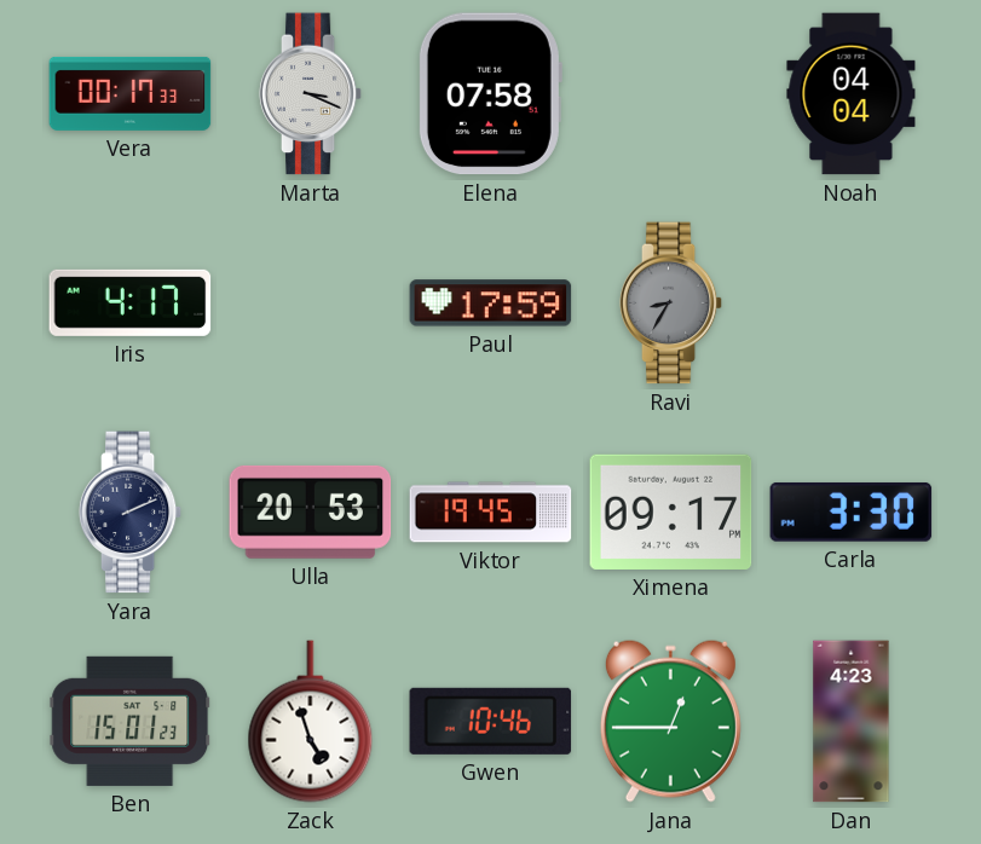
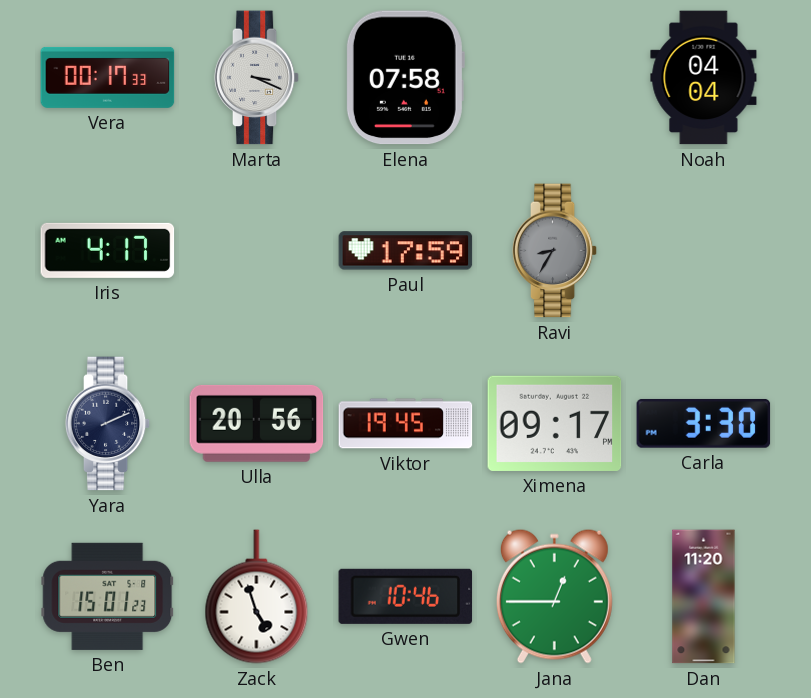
Ulla: 20:53 -> 20:56 (257, 423)
Dan: 4:23 -> 11:20 (704, 597)
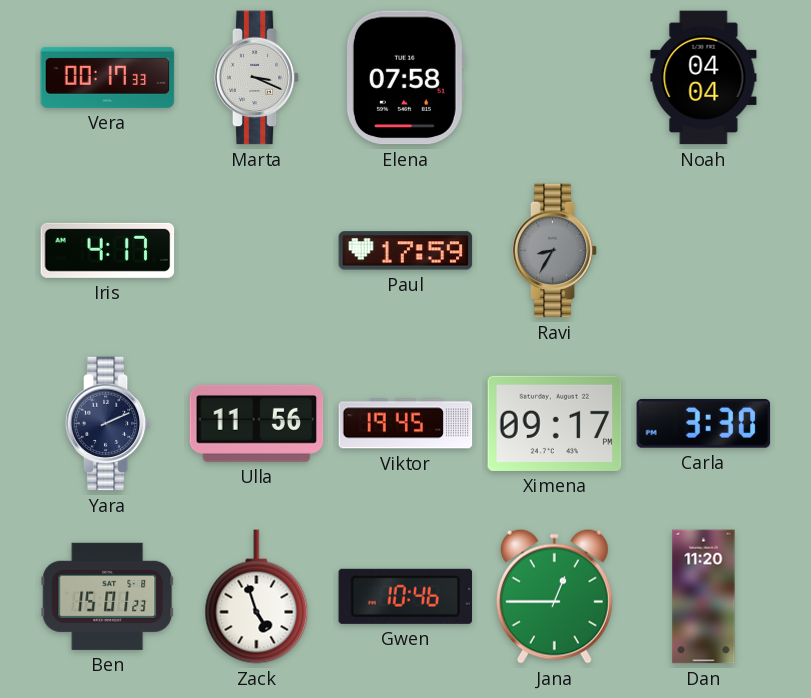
Ulla: 20:56 -> 11:56 (257, 423)
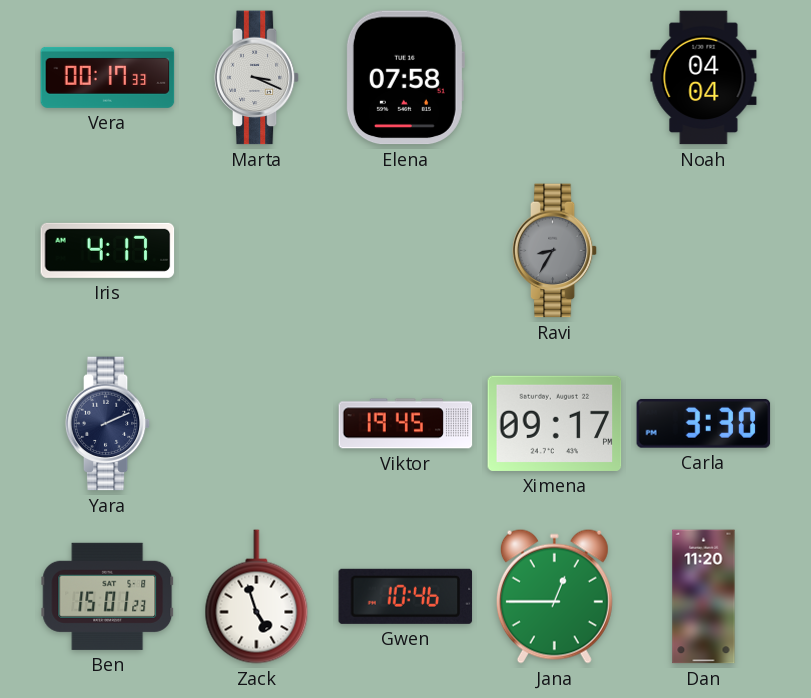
Paul: 17:59 -> none (406, 251)
Ulla: 11:56 -> none (257, 423)
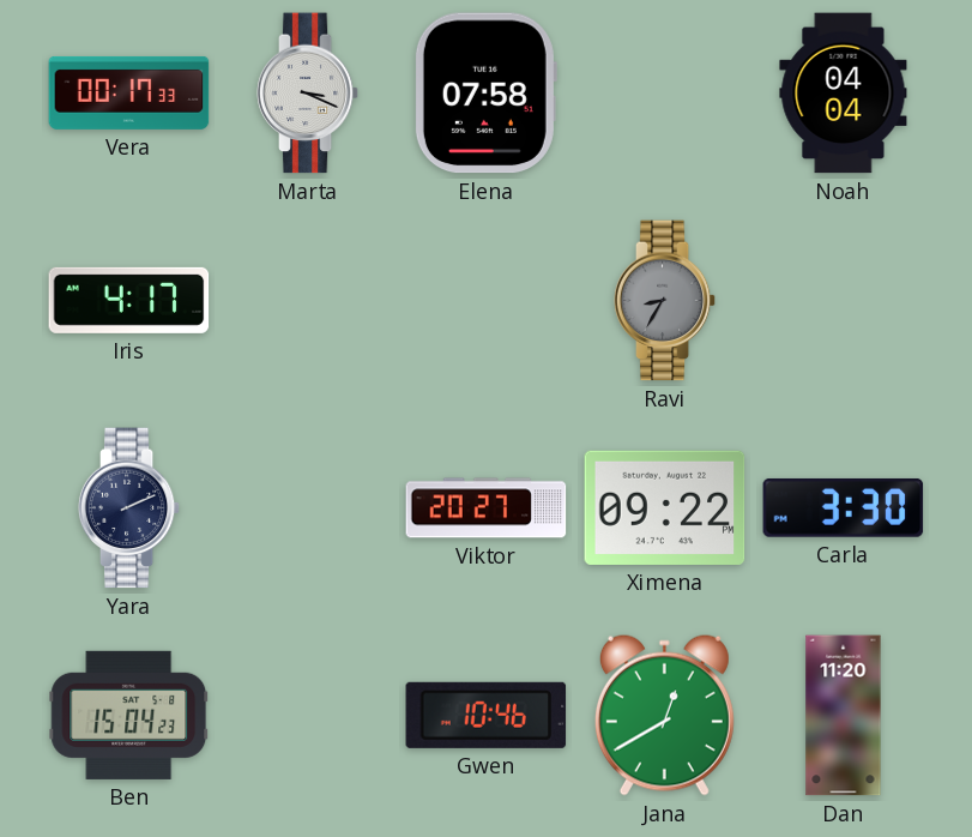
Viktor: 19:45 -> 20:27 (487, 508)
Ximena: 09:17 -> 09:22 (665, 507)
Ben: 15:01 -> 15:04 (129, 715)
Zack: 4:57 -> none (257, 597)
Jana: 12:45 -> 12:40 (664, 715)
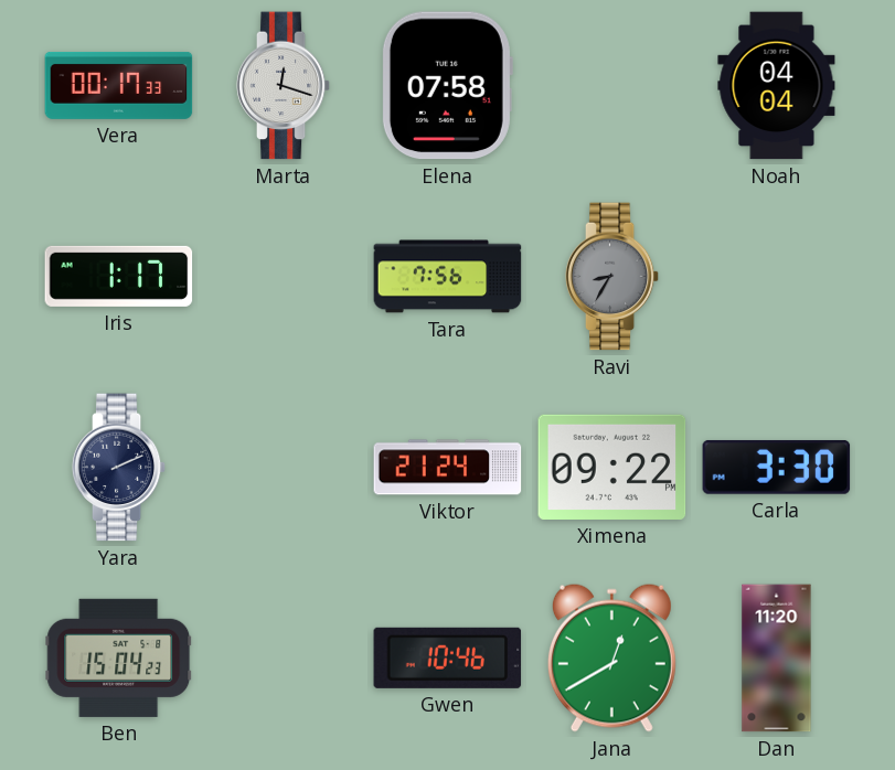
Marta: 3:19 -> 12:18 (284, 86)
Iris: 4:17 -> 1:17 (119, 276)
Tara: none -> 7:56 (448, 277)
Viktor: 20:27 -> 21:24 (448, 468)
